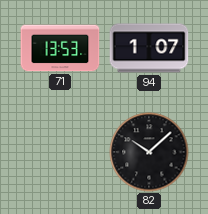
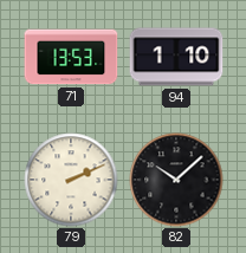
94: 1:07 -> 1:10 (176, 57)
79: none -> 2:11 (71, 180)
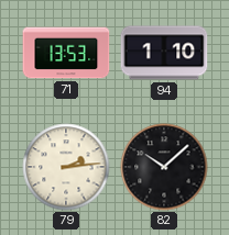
79: 2:11 -> 2:14 (66, 167)
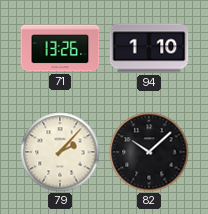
71: 13:53 -> 13:26 (60, 48)
79: 2:14 -> 2:07 (60, 152)
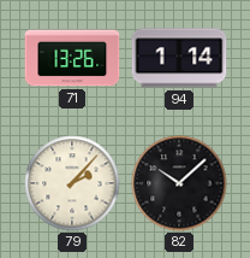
94: 1:10 -> 1:14 (179, 58)
